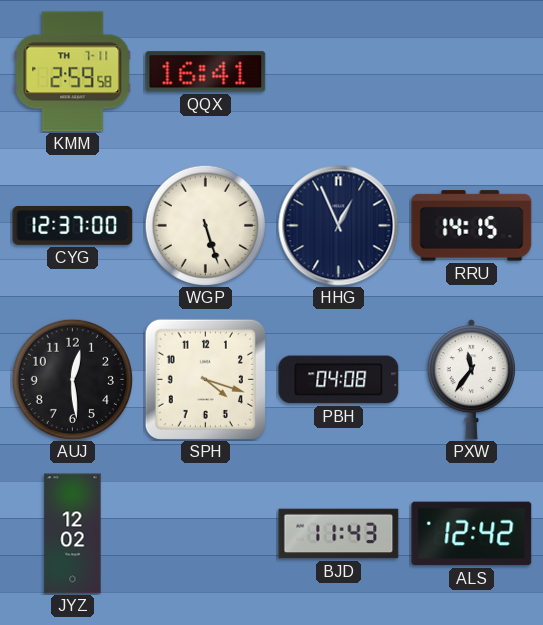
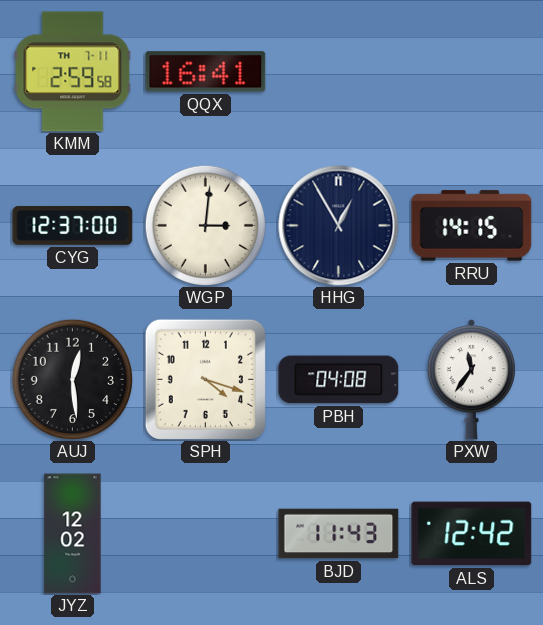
WGP: 5:27 -> 3:01 (205, 225)
HHG: 12:56 -> 12:55 (339, 226)
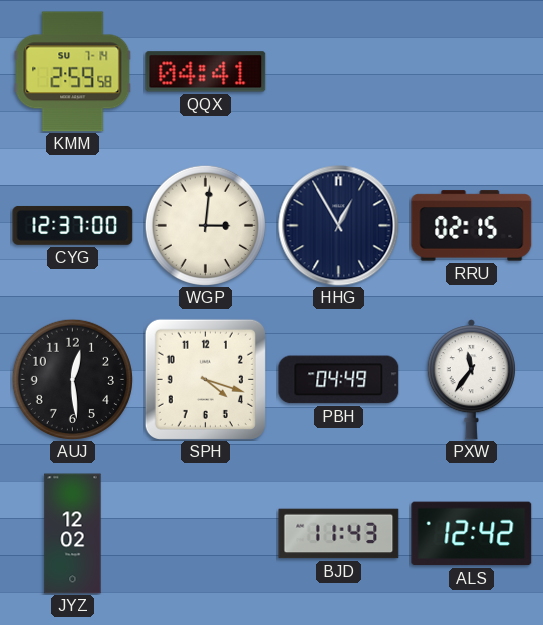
KMM date: TH 7-11 -> SU 7-14 (73, 72)
QQX: 16:41 -> 04:41 (206, 72)
RRU: 14:15 -> 02:15 (472, 226)
PBH: 04:08 -> 04:49 (339, 380)
